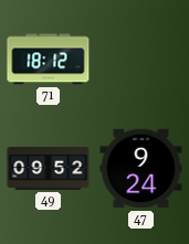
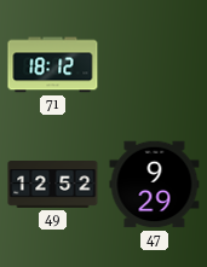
49: 09:52 -> 12:52 (53, 185)
47: 9:24 -> 9:29 (155, 185)
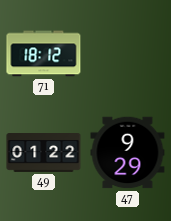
49: 12:52 -> 01:22 (44, 153)
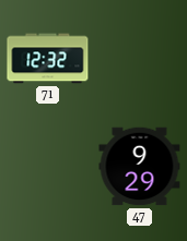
71: 18:12 -> 12:32 (48, 59)
49: 01:22 -> none (44, 153)
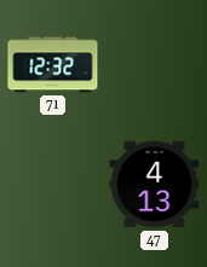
47: 9:29 -> 4:13 (155, 185)
